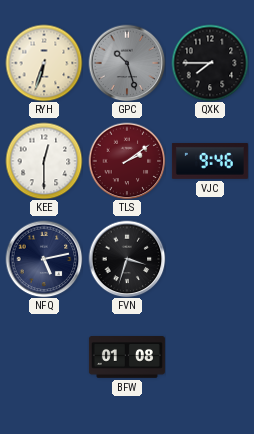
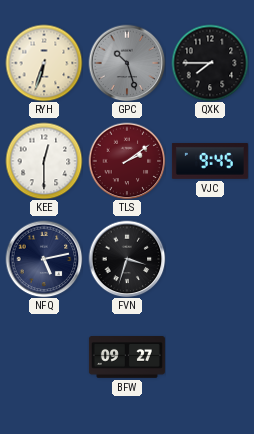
VJC: 9:46 -> 9:45 (210, 162)
BFW: 01:08 -> 09:27 (127, 358)
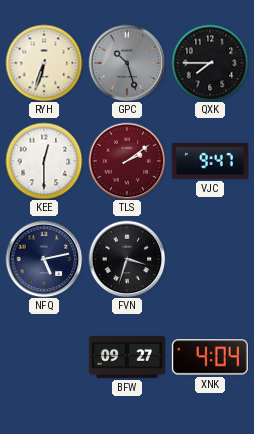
VJC: 9:45 -> 9:47 (210, 162)
XNK: none -> 4:04 (210, 357)
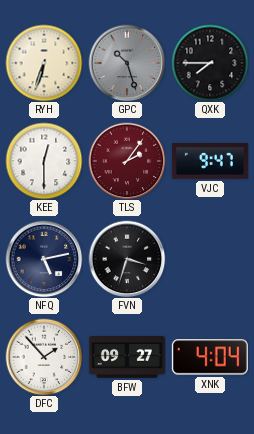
TLS: 2:09 -> 2:06 (127, 161)
DFC: none -> 1:53 (44, 357)
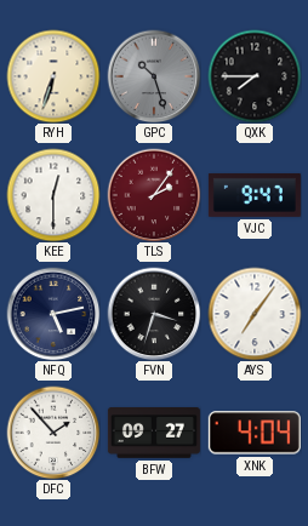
AYS: none -> 7:06 (255, 314)
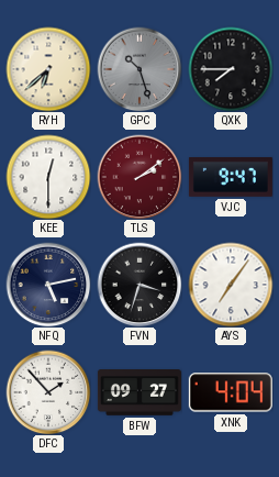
RYH: 6:33 -> 6:38 (48, 69)
TLS: 2:06 -> 2:09 (139, 177)
